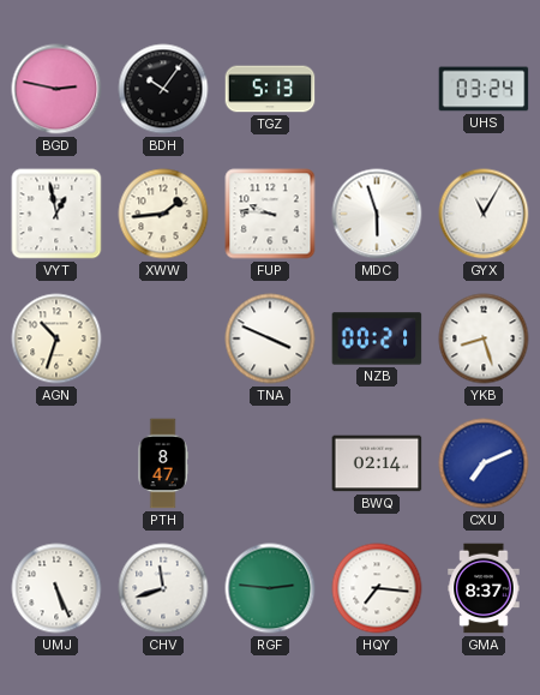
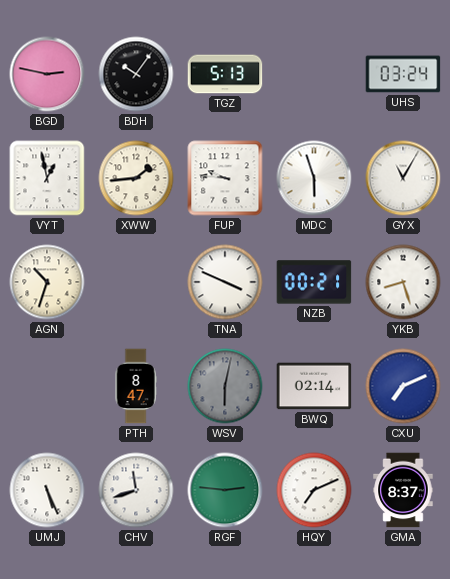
WSV: none -> 6:02 (225, 386)
HQY: 7:16 -> 7:11 (314, 490)
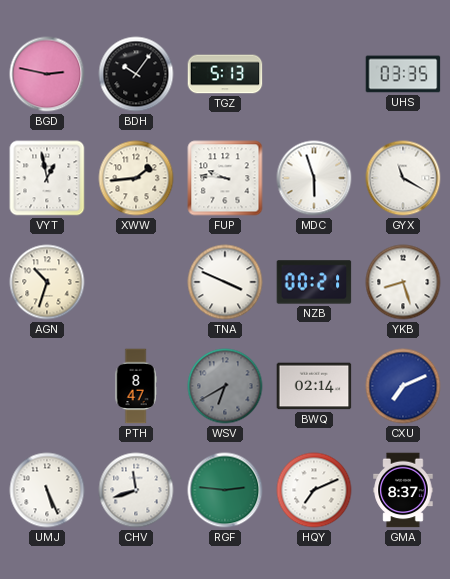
UHS: 03:24 -> 03:35 (403, 74)
GYX: 11:05 -> 11:20 (403, 178)
WSV: 6:02 -> 6:40 (225, 386)
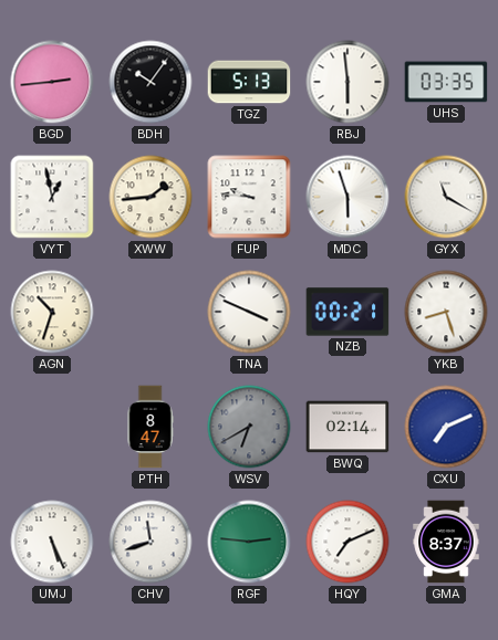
BGD: 2:47 -> 2:44 (52, 82)
RBJ: none -> 5:59 (347, 82)
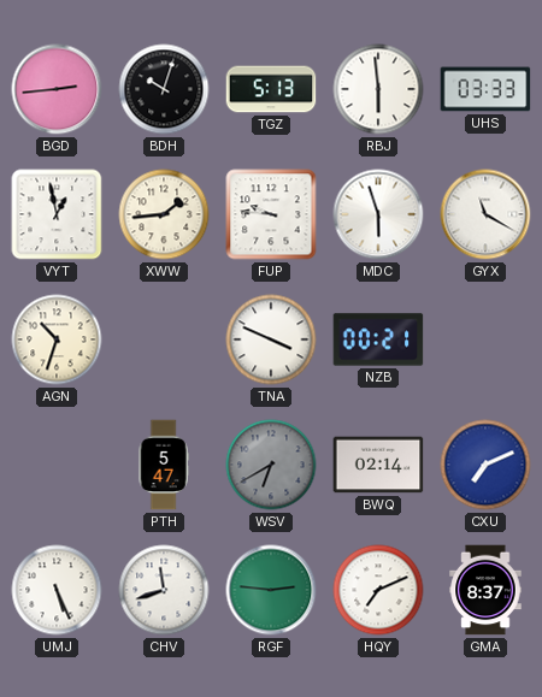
BDH: 10:06 -> 10:03 (164, 89)
UHS: 03:35 -> 03:33 (485, 89)
YKB: 8:27 -> none (446, 312)
PTH: 8:47 -> 5:47 (164, 465)
